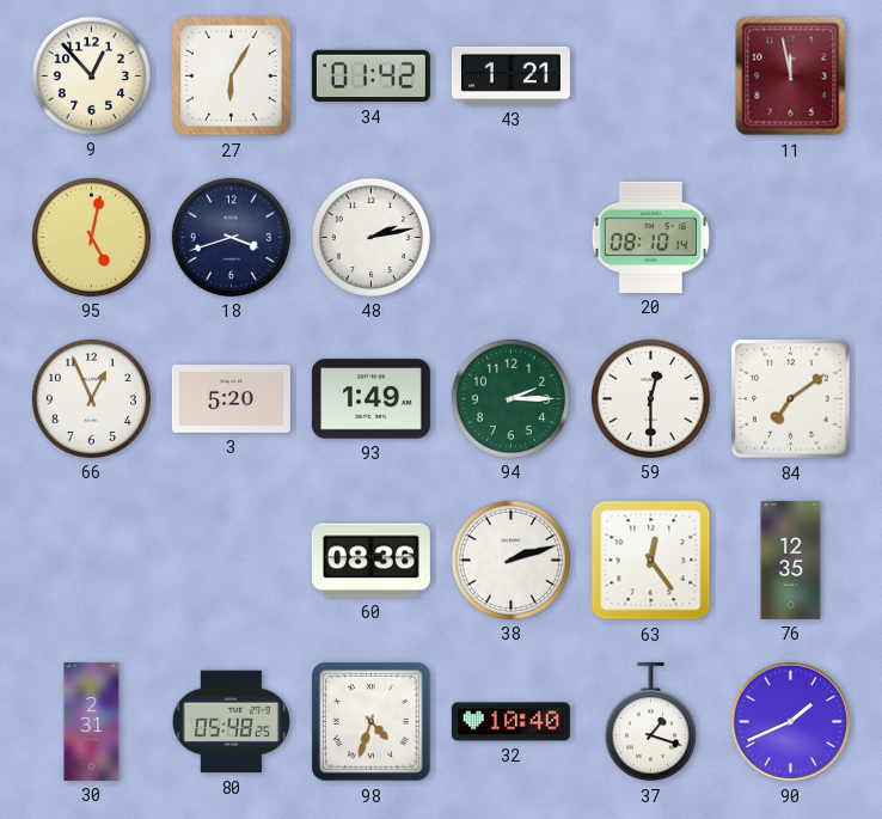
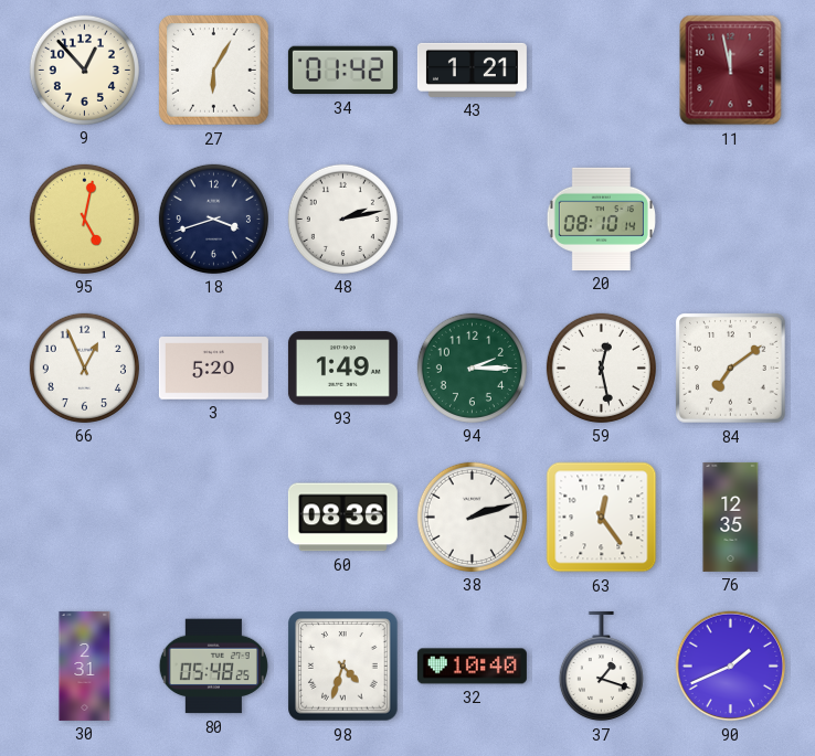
59: 12:30 -> 12:28 (601, 368)
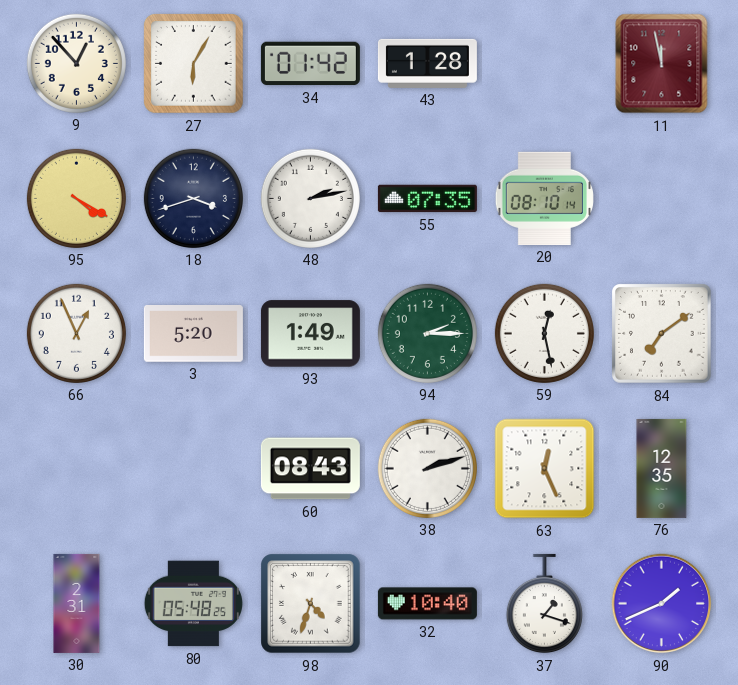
43: 1:21 -> 1:28 (427, 63)
95: 5:02 -> 4:20 (76, 198)
55: none -> 07:35 (427, 199)
60: 08:36 -> 08:43 (310, 469)
63: 12:24 -> 12:26 (545, 469)
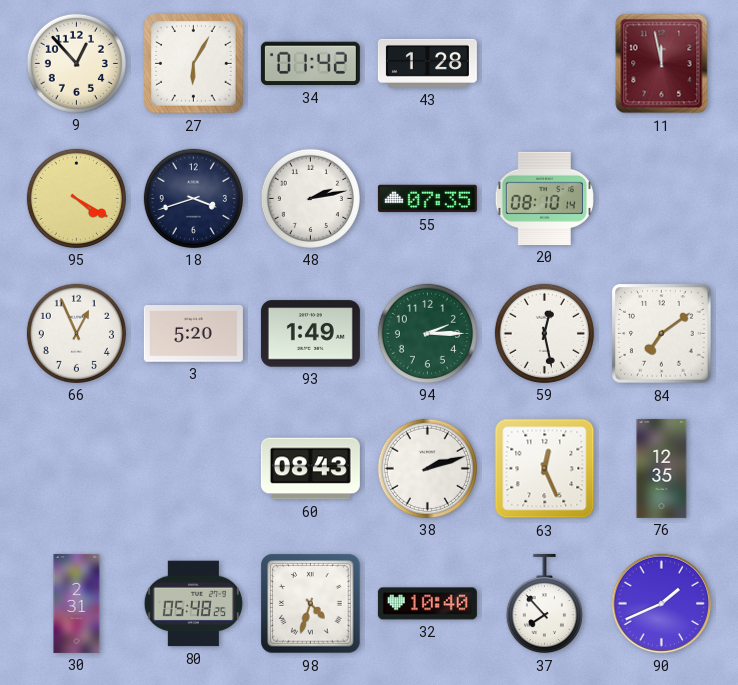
37: 1:18 -> 7:53 (544, 604)
